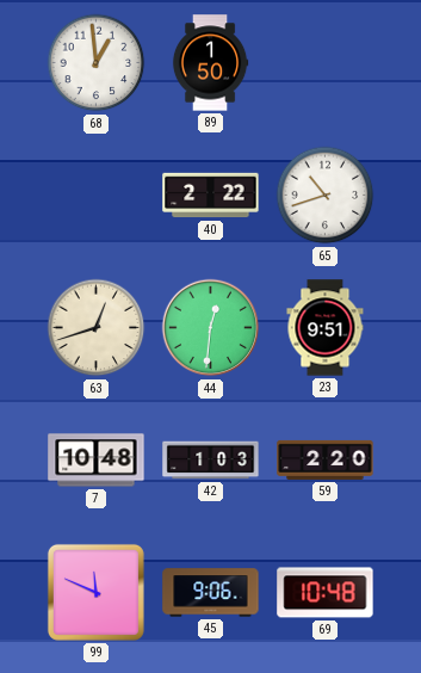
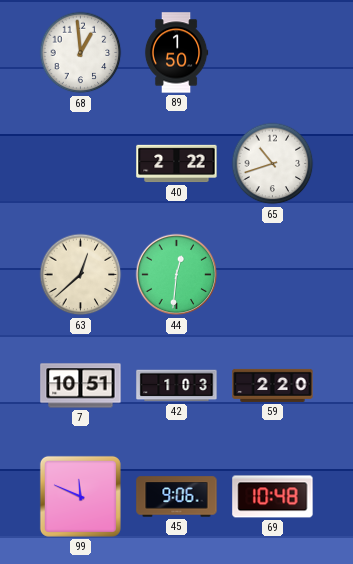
63: 12:42 -> 12:38 (81, 275)
23: 9:51 -> none (326, 328)
7: 10:48 -> 10:51 (81, 386)
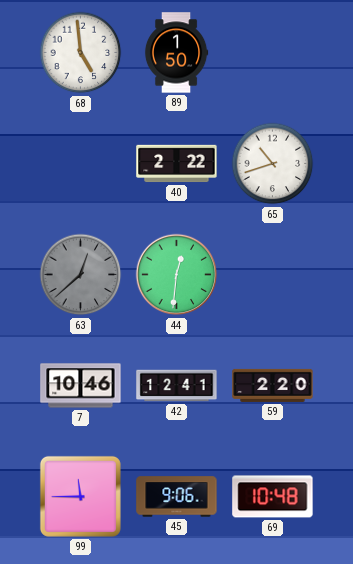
68: 12:59 -> 4:59 (81, 53)
63 dial: cream -> grey (81, 275)
7: 10:51 -> 10:46 (81, 386)
42: 1:03 -> 12:41 (177, 386)
99: 11:49 -> 11:45 (80, 496)
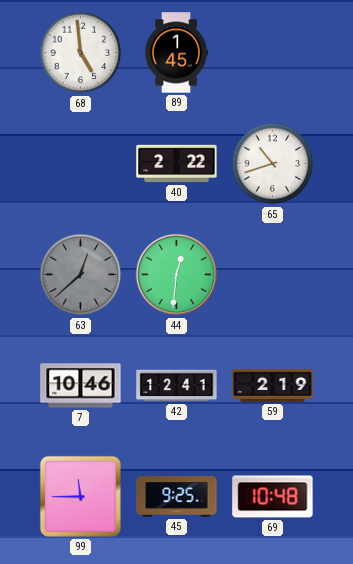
89: 1:50 -> 1:45 (176, 53)
59: 2:20 -> 2:19 (273, 385)
45: 9:06 -> 9:25 (177, 497)
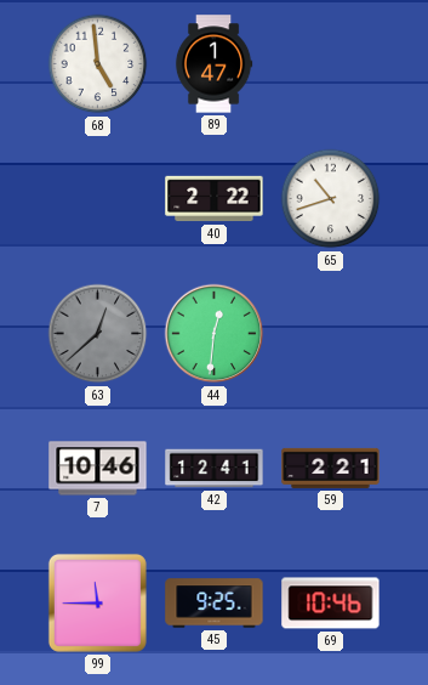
89: 1:45 -> 1:47 (213, 64)
59: 2:19 -> 2:21 (331, 468)
69: 10:48 -> 10:46 (331, 604)
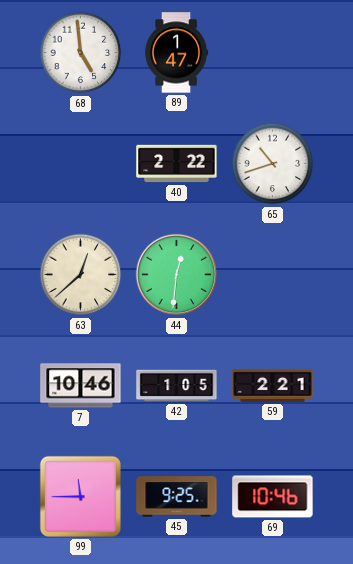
63 dial: grey -> cream (81, 275)
42: 12:41 -> 1:05 (177, 386)
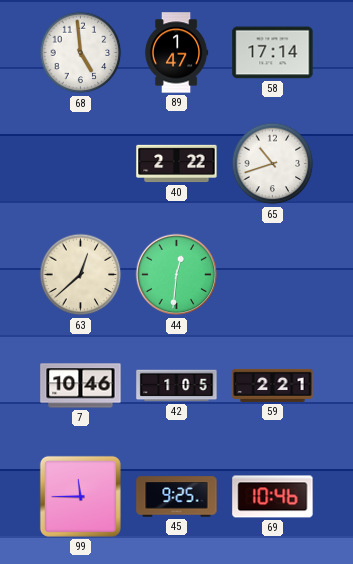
58: none -> 17:14 (273, 53)
